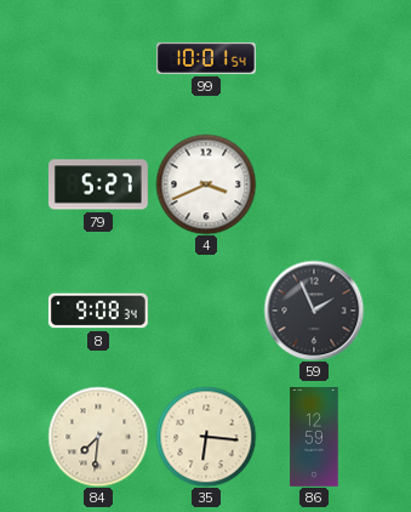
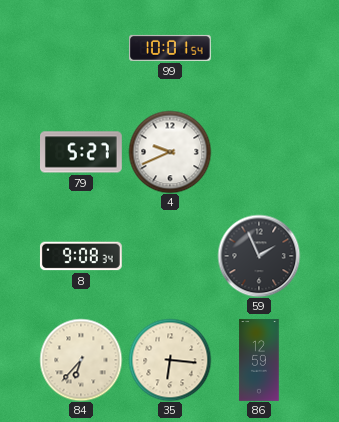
4: 3:41 -> 9:41 (170, 152)
84: 7:31 -> 6:37 (81, 360)
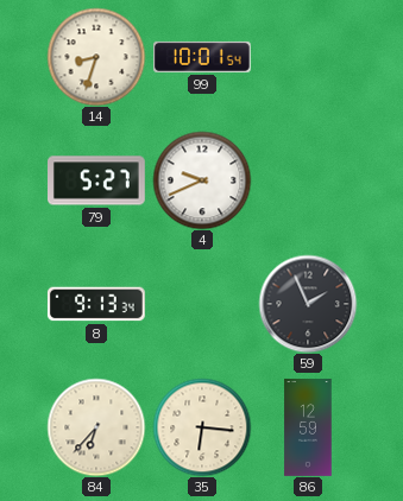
14: none -> 8:33 (96, 57)
8: 9:08 -> 9:13 (96, 304)
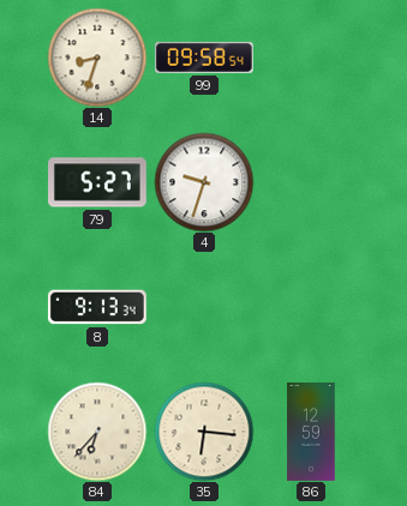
99: 10:01 -> 09:58 (205, 58)
4: 9:41 -> 9:33 (204, 182)
59: 1:56 -> none (308, 304)
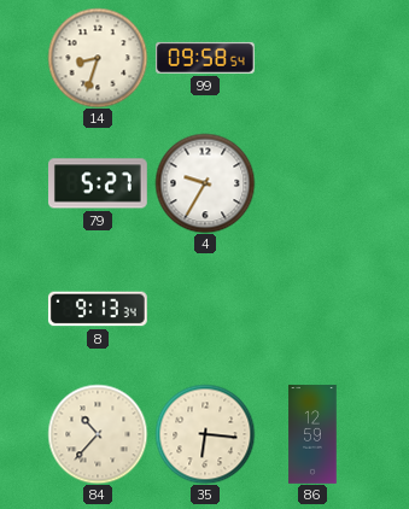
4: 9:33 -> 9:35 (205, 183)
84: 6:37 -> 10:37 (98, 434)
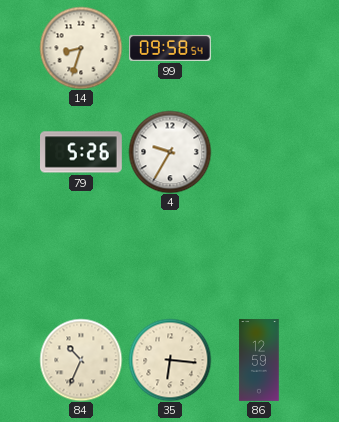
79: 5:27 -> 5:26 (82, 152)
8: 9:13 -> none (98, 309)
84: 10:37 -> 10:34 (81, 360)
